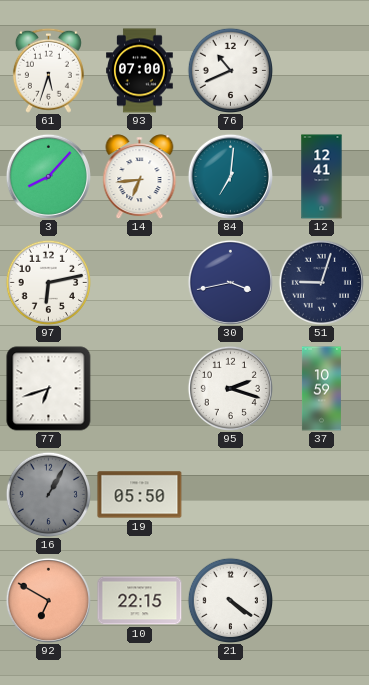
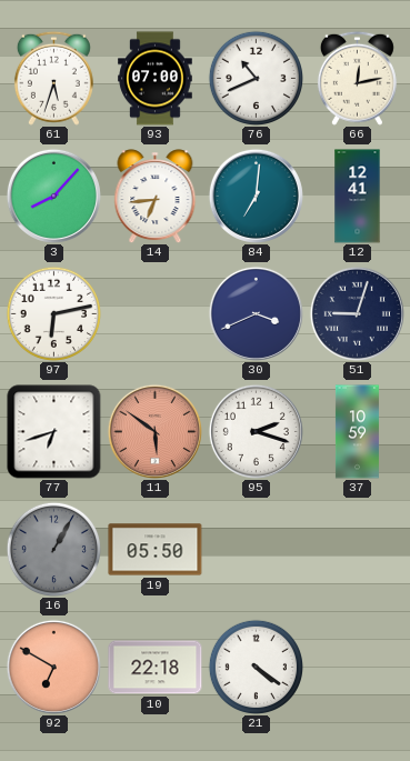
66: none -> 12:13 (357, 78)
30: 3:43 -> 3:41 (256, 313)
11: none -> 5:51 (154, 431)
10: 22:15 -> 22:18 (156, 668)
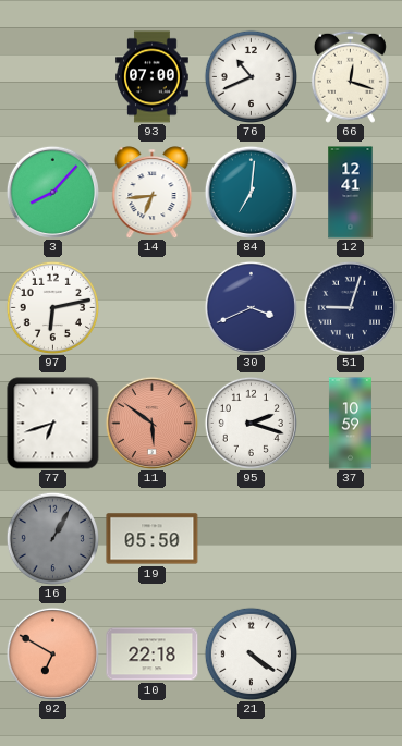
61: 5:33 -> none (53, 78)
66: 12:13 -> 12:18 (350, 76)
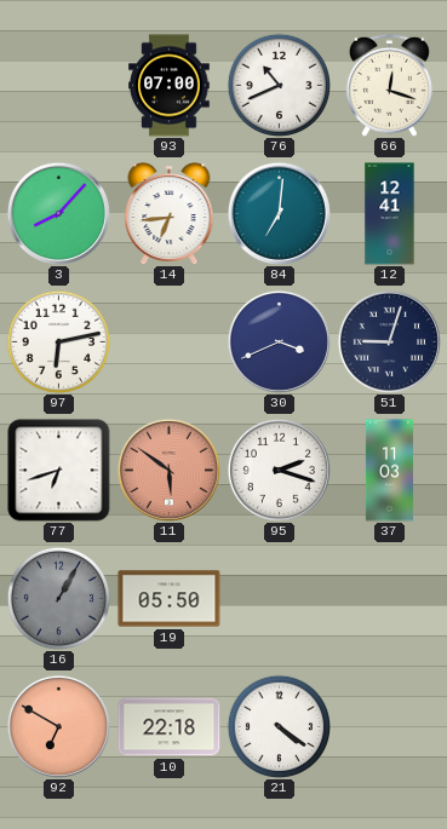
37: 10:59 -> 11:03 (389, 471)
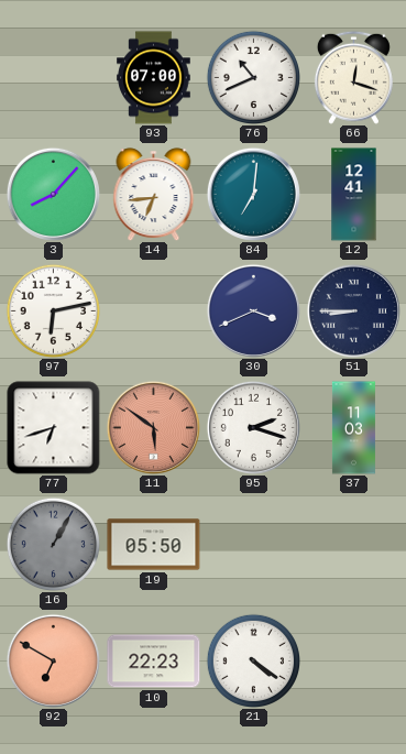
51: 9:03 -> 8:45 (353, 310)
10: 22:18 -> 22:23 (154, 662)
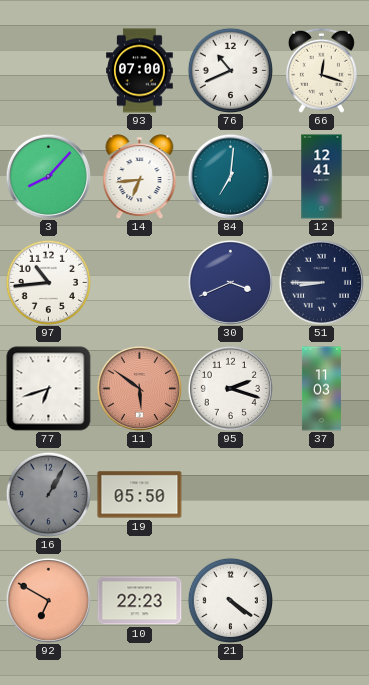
97: 6:13 -> 10:44 (48, 282)
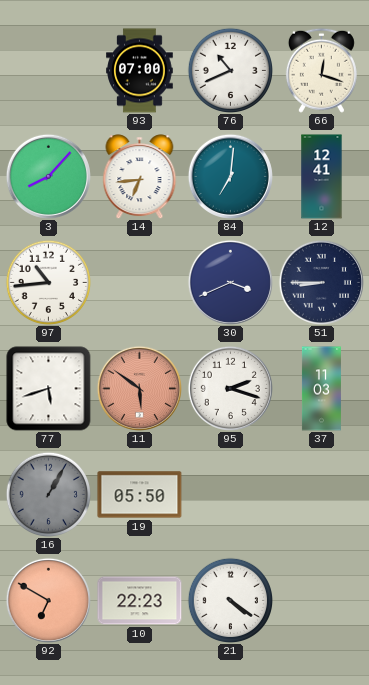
77: 6:42 -> 5:42 (49, 389)
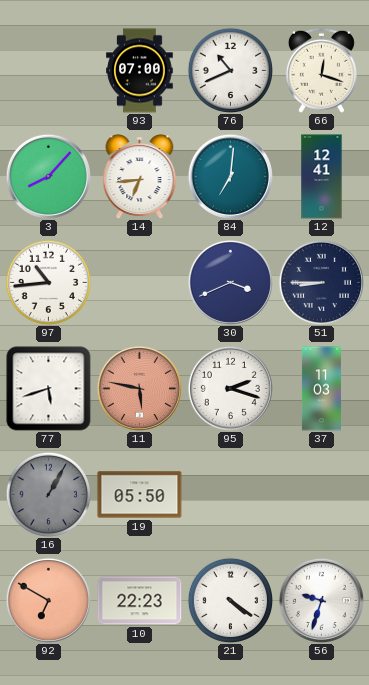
11: 5:51 -> 5:47 (139, 388)
56: none -> 9:33 (321, 600)
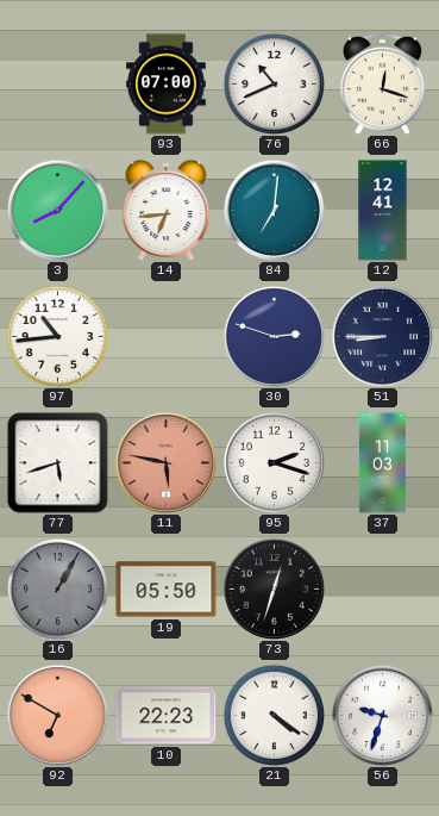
30: 3:41 -> 2:48 (274, 336)
73: none -> 12:33 (274, 588)
